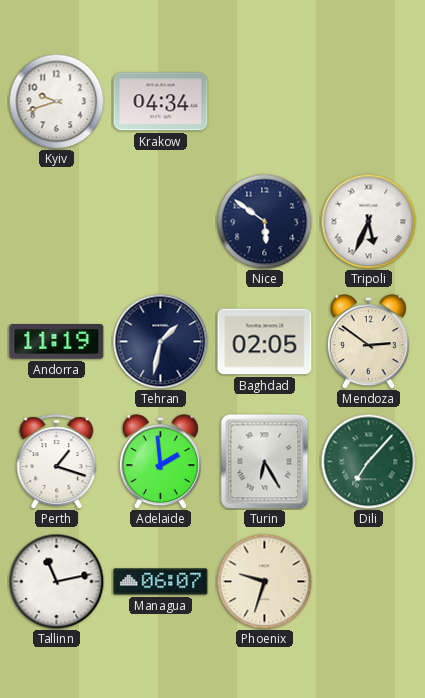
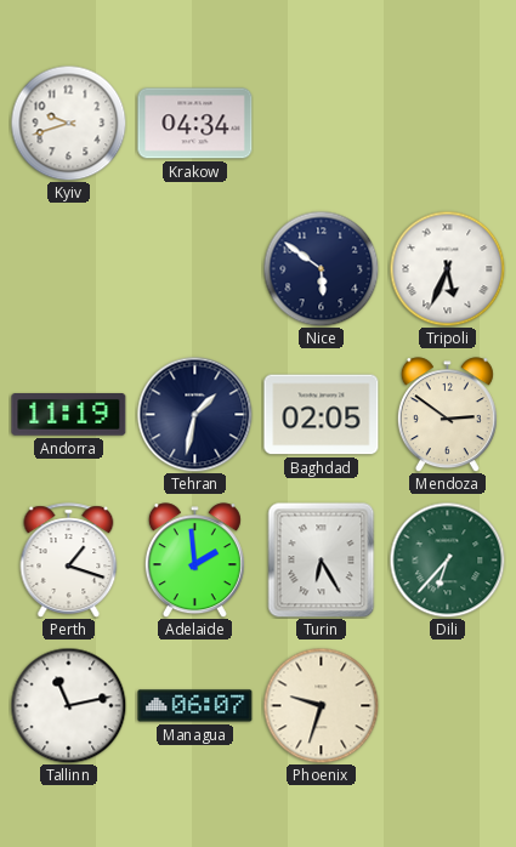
Dili: 7:07 -> 6:37 (447, 559)
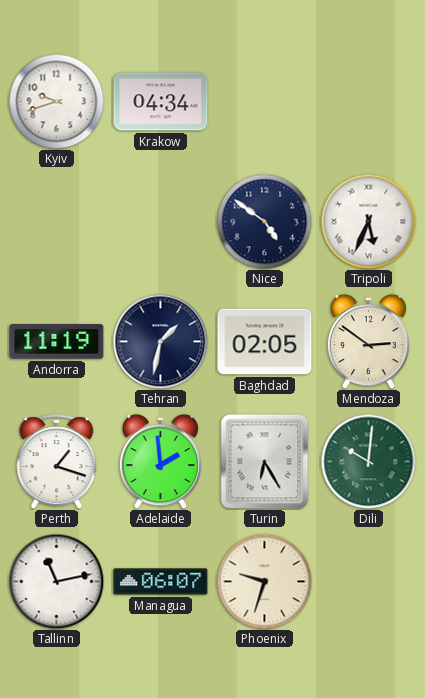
Nice: 5:51 -> 4:51 (264, 221)
Dili: 6:37 -> 10:01 (368, 461)
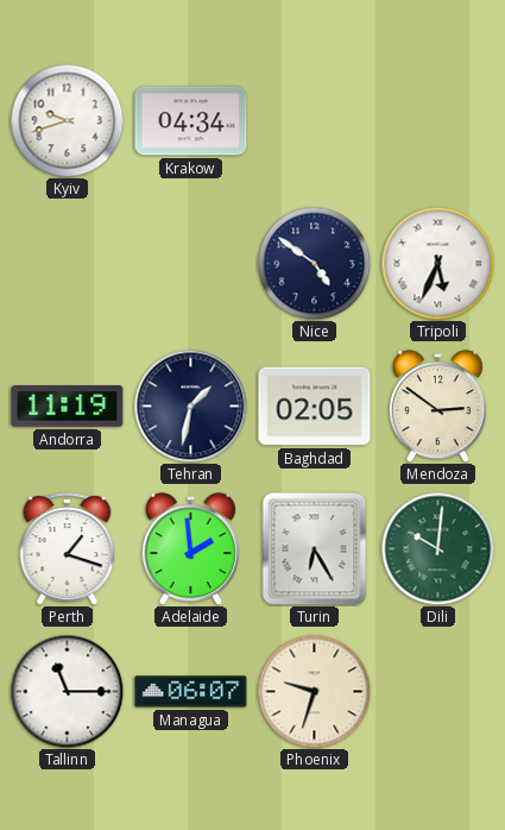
Tallinn: 11:13 -> 11:15 (67, 691)
